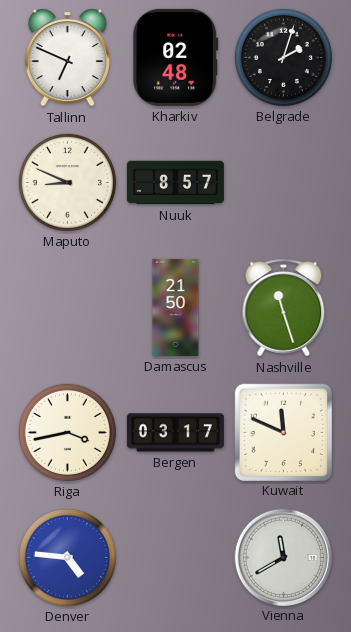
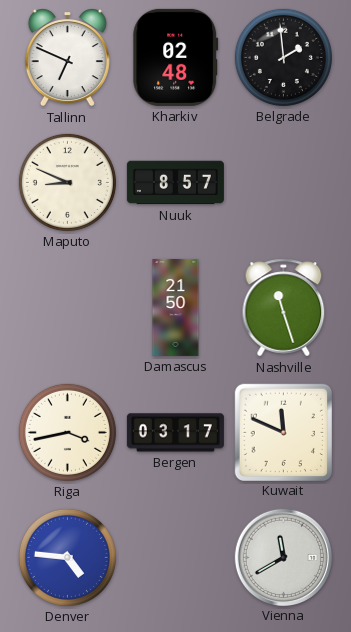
Belgrade: 2:03 -> 1:59 (283, 57)
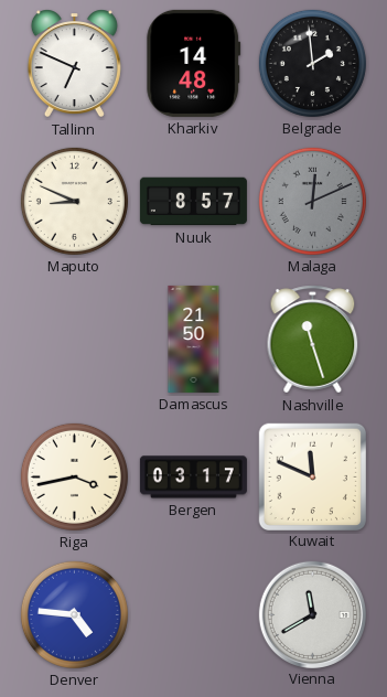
Kharkiv: 02:48 -> 14:48 (194, 63)
Malaga: none -> 12:11 (312, 201)
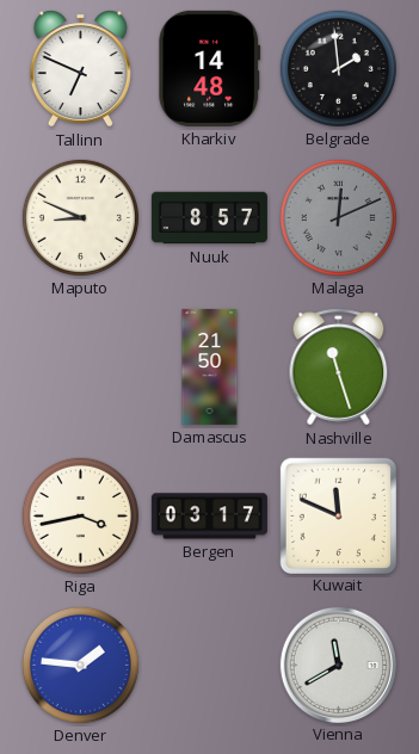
Denver: 4:46 -> 1:46 (80, 665)
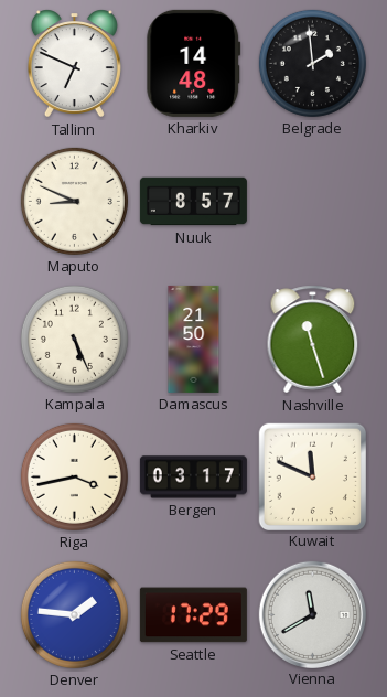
Malaga: 12:11 -> none (338, 217)
Kampala: none -> 5:26 (74, 339)
Seattle: none -> 17:29 (193, 615)
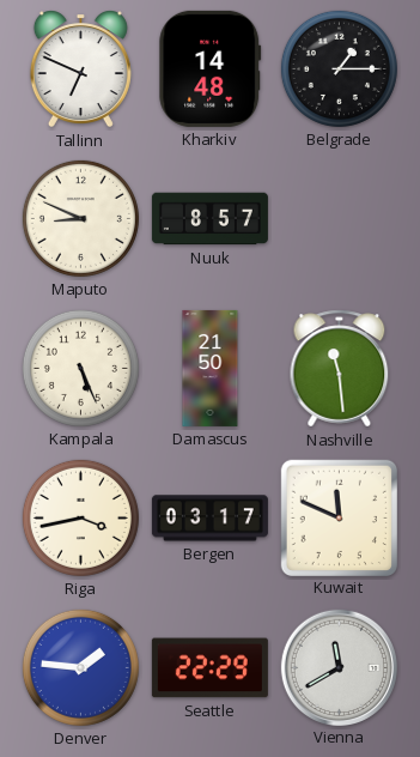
Belgrade: 1:59 -> 1:15 (339, 68)
Nashville: 11:27 -> 11:29 (340, 369)
Seattle: 17:29 -> 22:29 (209, 668)
